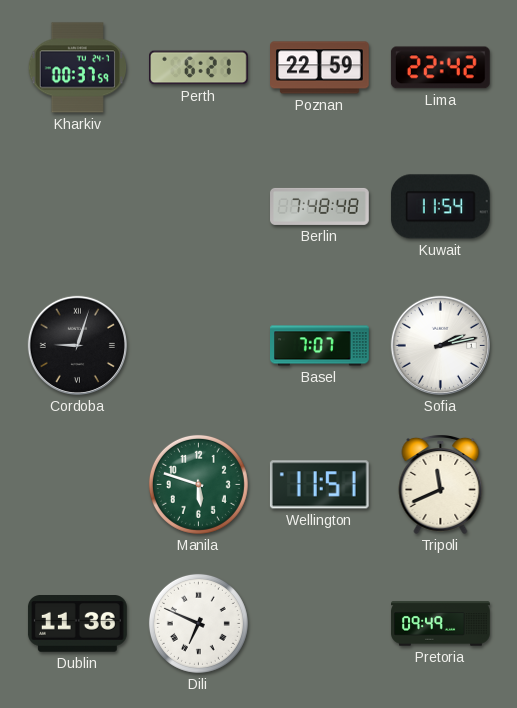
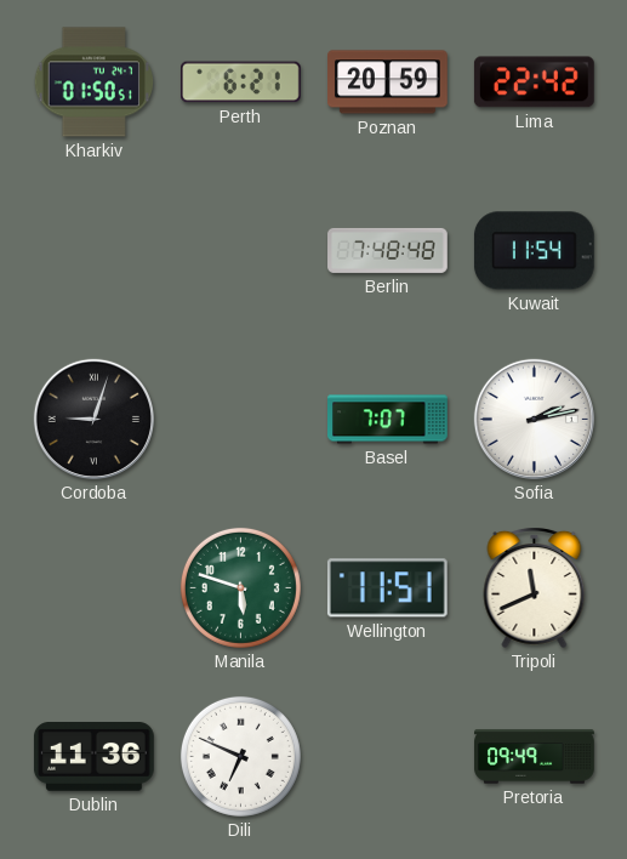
Kharkiv: 00:37 -> 01:50 (95, 83)
Poznan: 22:59 -> 20:59 (388, 83)
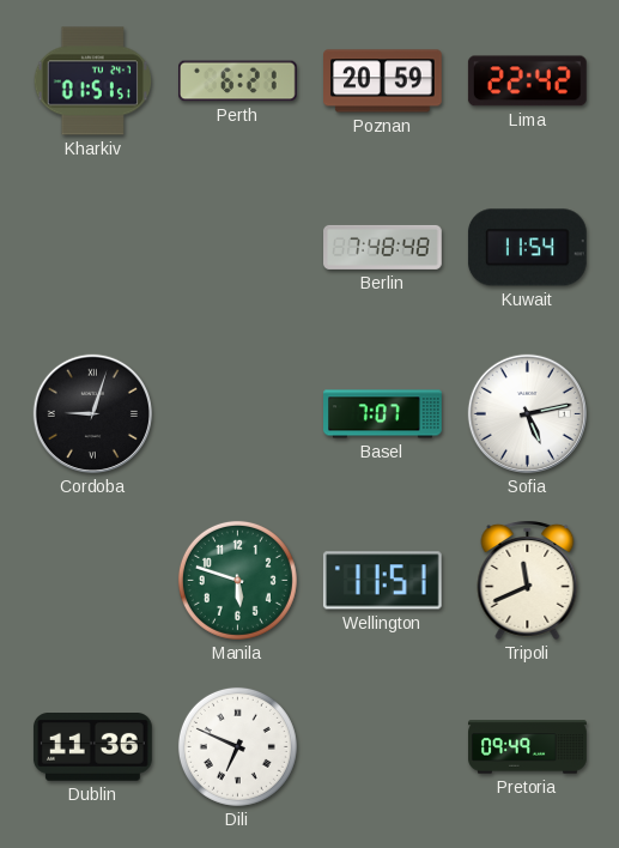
Kharkiv: 01:50 -> 01:51 (93, 81)
Sofia: 2:13 -> 5:13 (527, 413)
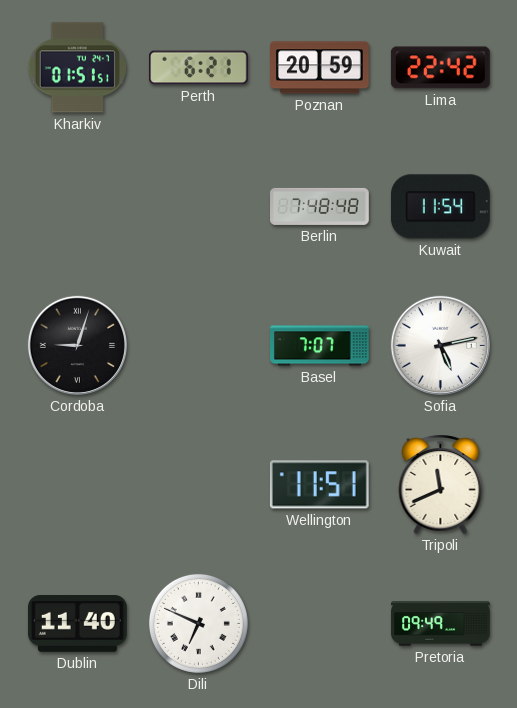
Manila: 5:48 -> none (237, 580)
Dublin: 11:36 -> 11:40 (77, 624)
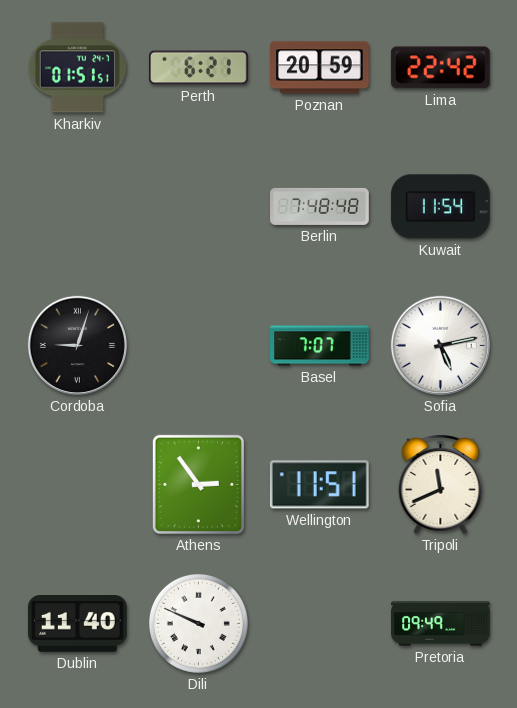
Athens: none -> 2:54 (198, 484)
Dili: 6:49 -> 9:49 (198, 623)
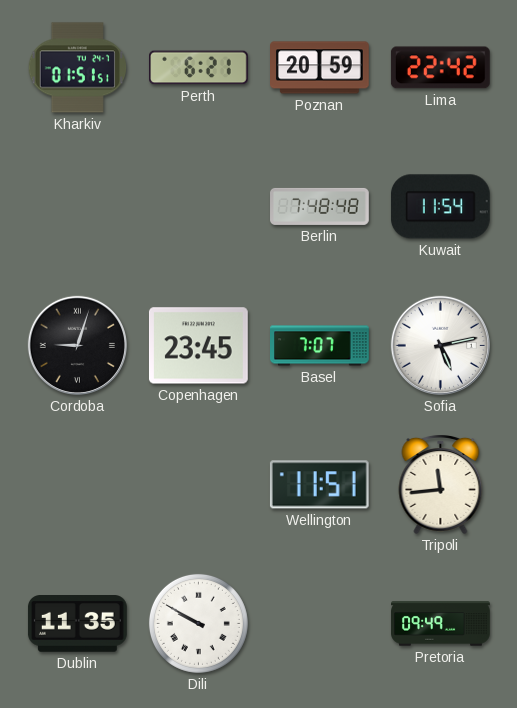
Copenhagen: none -> 23:45 (198, 346)
Athens: 2:54 -> none (198, 484)
Tripoli: 11:41 -> 11:44 (441, 485)
Dublin: 11:40 -> 11:35 (77, 624)
Dili: 9:49 -> 9:50 (198, 623)
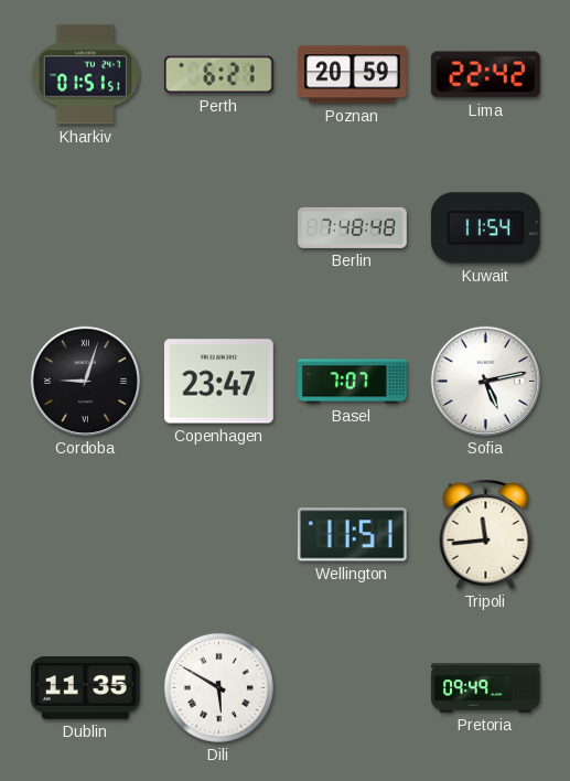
Copenhagen: 23:45 -> 23:47 (218, 382)
Dili: 9:50 -> 5:50 (218, 687)
